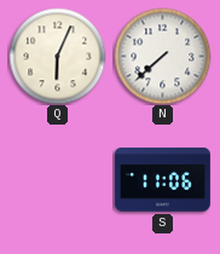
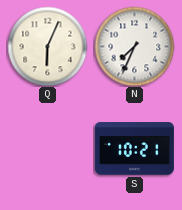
N: 7:38 -> 7:34 (134, 46)
S: 11:06 -> 10:21 (134, 149)
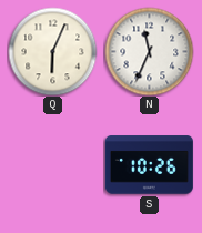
N: 7:34 -> 11:34 (149, 51)
S: 10:21 -> 10:26 (149, 165)
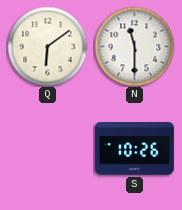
Q: 6:04 -> 6:09 (47, 46)
N: 11:34 -> 11:30 (134, 46)
